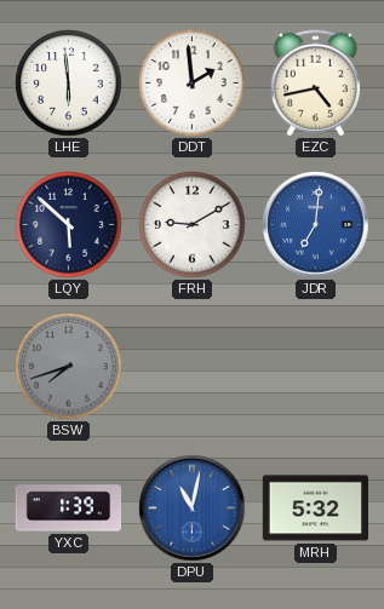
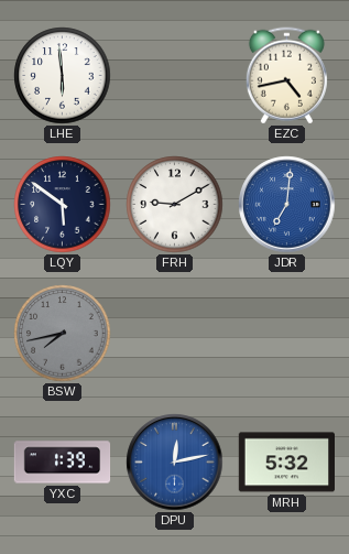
DDT: 1:59 -> none (193, 84)
LQY: 5:52 -> 5:51 (63, 205)
BSW: 7:42 -> 7:43 (63, 334)
DPU: 11:02 -> 12:13 (175, 463)
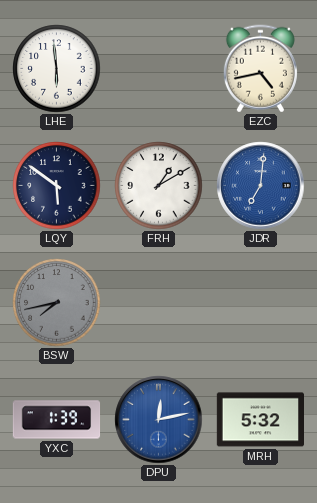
FRH: 9:10 -> 1:10 (159, 186)
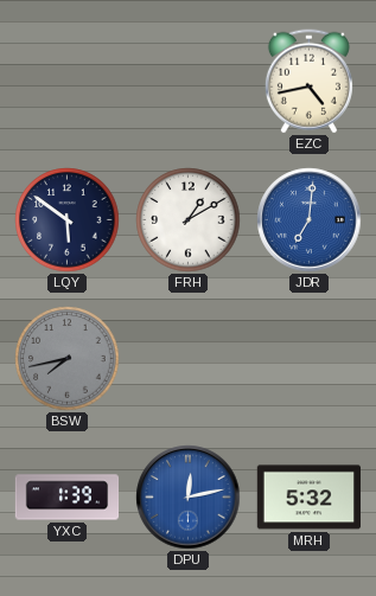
LHE: 5:59 -> none (57, 69)
